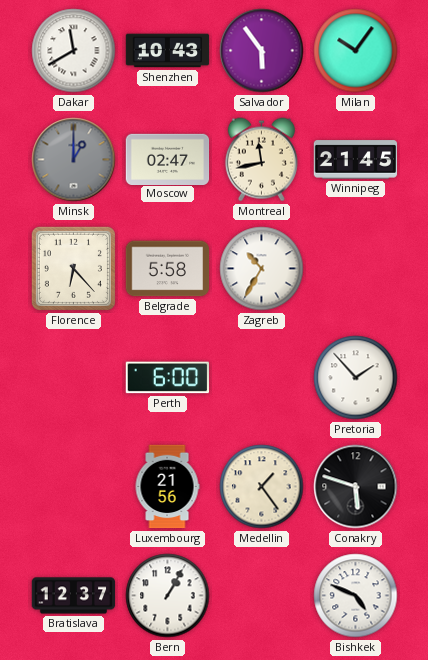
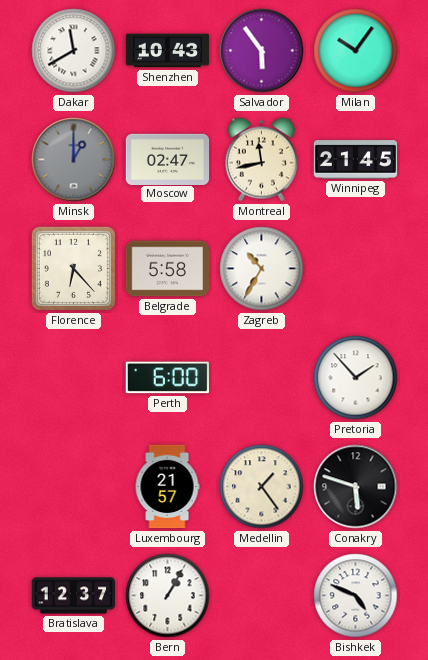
Luxembourg: 21:56 -> 21:57 (167, 487)
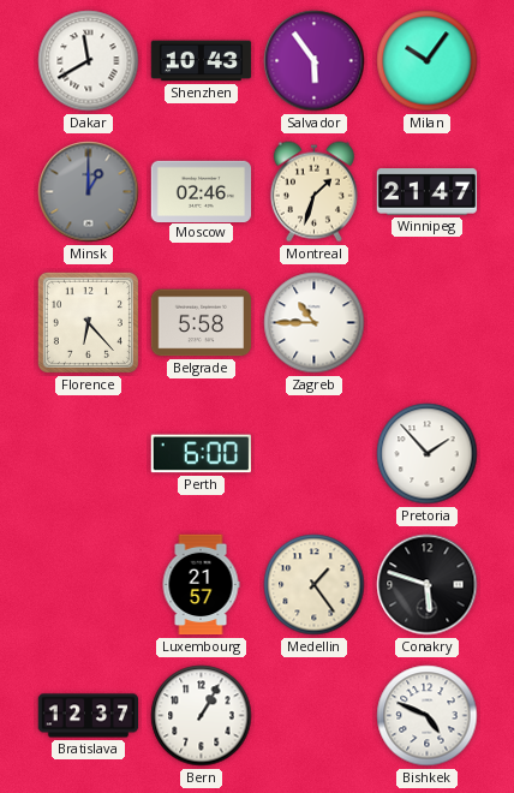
Moscow: 02:47 -> 02:46 (202, 191)
Montreal: 11:43 -> 1:33 (313, 192)
Winnipeg: 21:45 -> 21:47 (428, 192)
Zagreb: 10:35 -> 10:45 (315, 323)
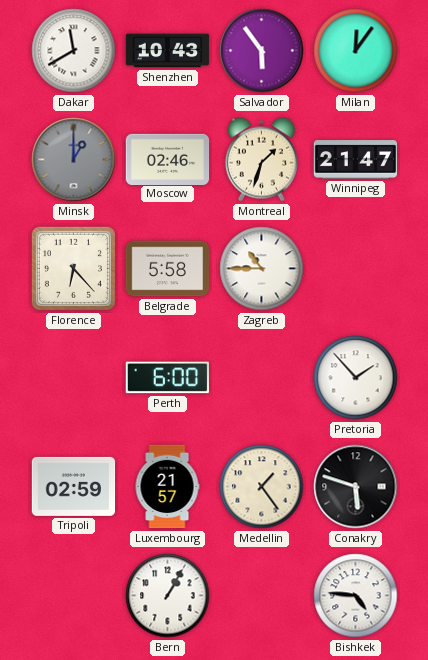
Milan: 10:06 -> 12:06 (356, 51)
Tripoli: none -> 02:59 (74, 486)
Bratislava: 12:37 -> none (89, 716)
Bishkek: 4:49 -> 4:46 (356, 596)
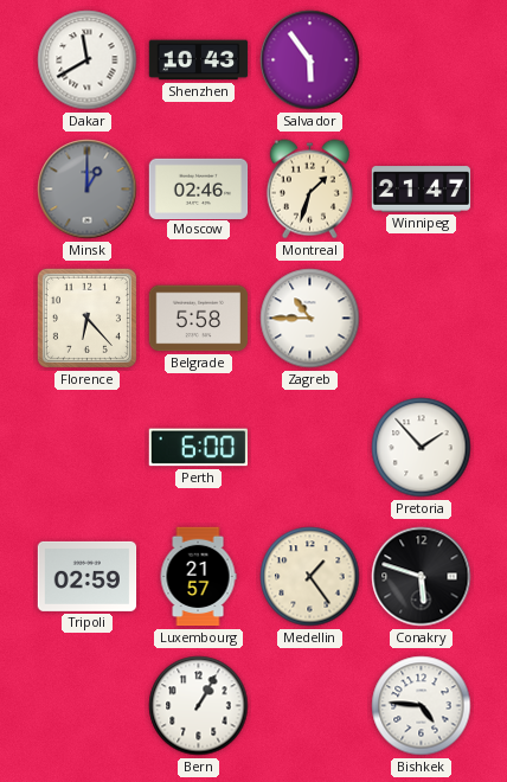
Milan: 12:06 -> none (356, 51)
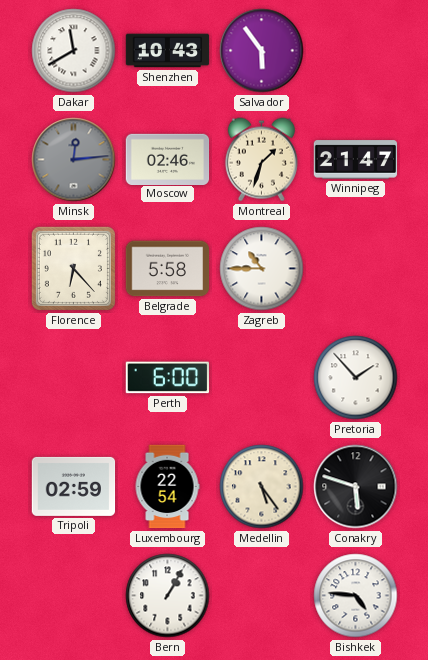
Minsk: 1:00 -> 12:14 (74, 160)
Luxembourg: 21:57 -> 22:54 (167, 487)
Medellin: 1:24 -> 5:24 (262, 487)
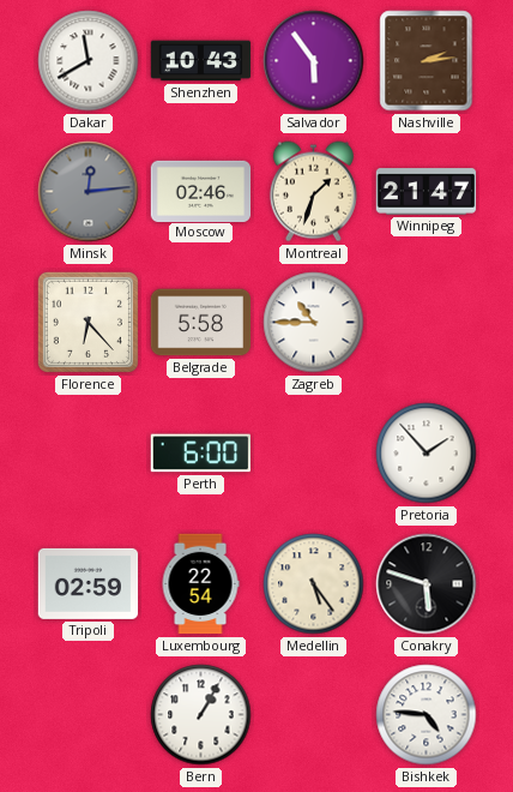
Nashville: none -> 2:14 (427, 61)
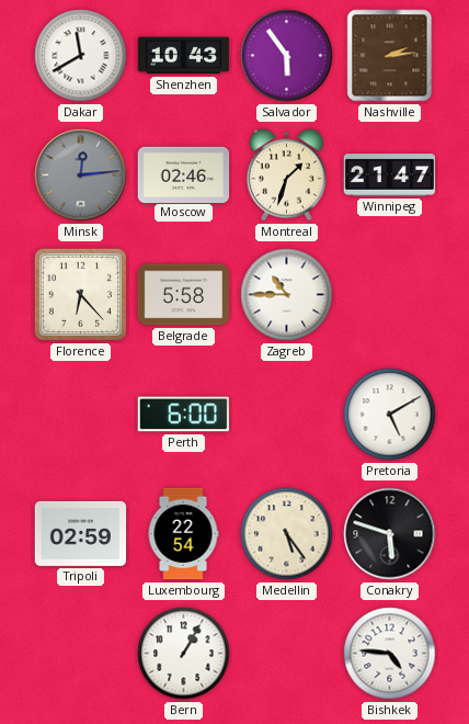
Pretoria: 1:53 -> 5:10 (390, 415)
